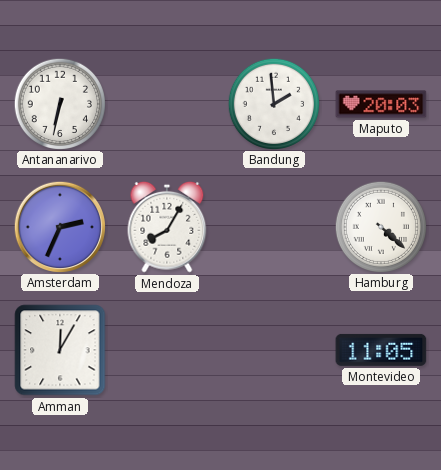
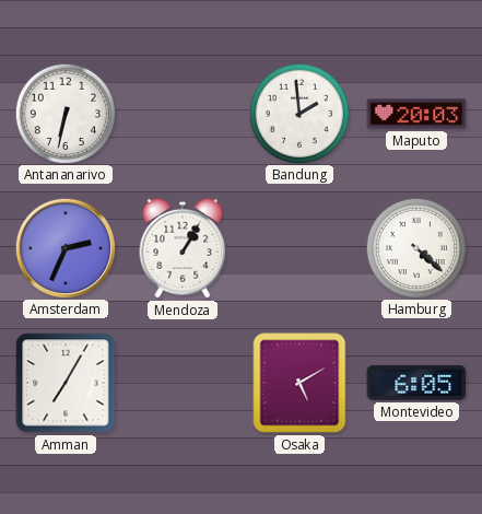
Mendoza: 8:05 -> 1:05 (183, 248)
Amman: 12:05 -> 7:05 (66, 383)
Osaka: none -> 5:10 (299, 383)
Montevideo: 11:05 -> 6:05 (416, 383)
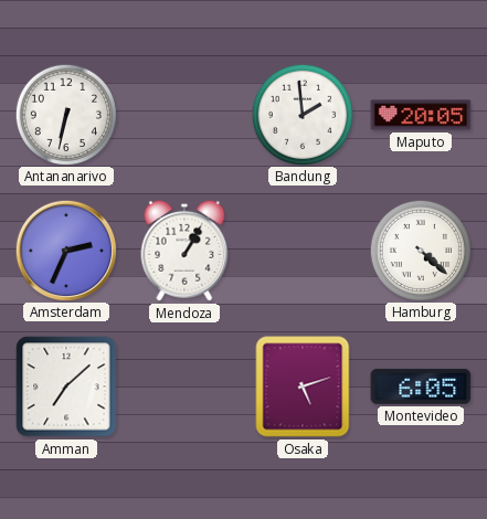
Maputo: 20:03 -> 20:05 (421, 115)
Amman: 7:05 -> 7:08 (66, 386)
Osaka: 5:10 -> 5:12 (303, 386)
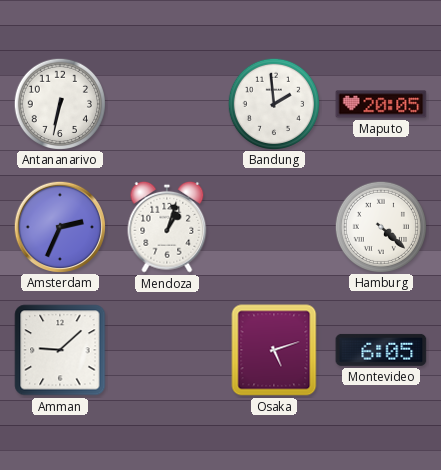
Mendoza: 1:05 -> 1:03 (167, 227)
Amman: 7:08 -> 9:08 (60, 350)
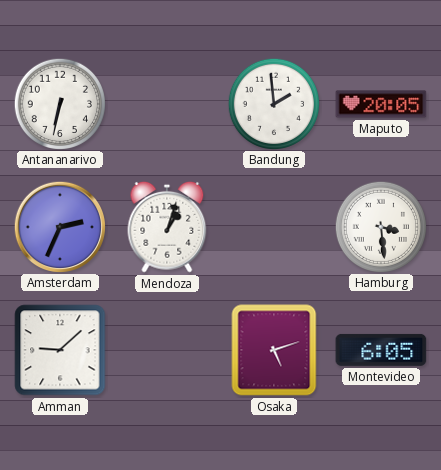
Hamburg: 4:22 -> 3:29 (380, 226)
